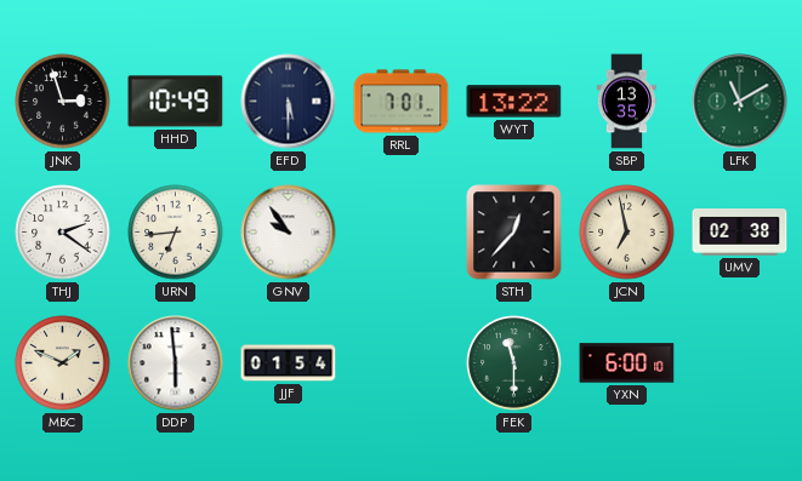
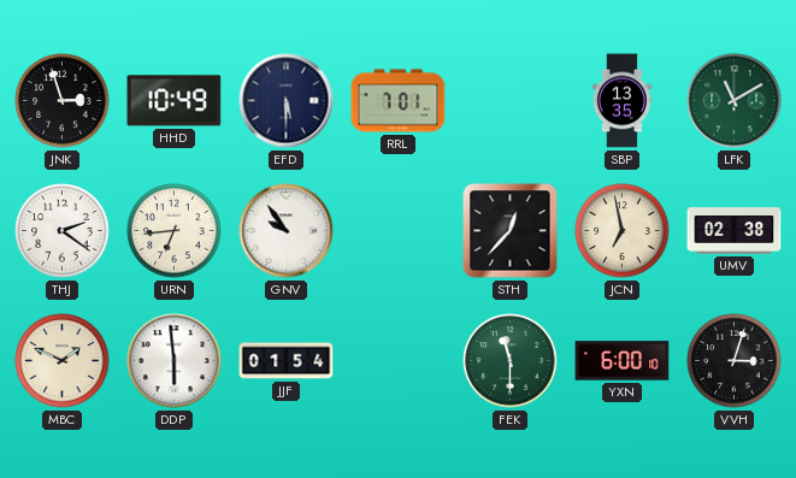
WYT: 13:22 -> none (514, 102)
VVH: none -> 3:03 (735, 361)
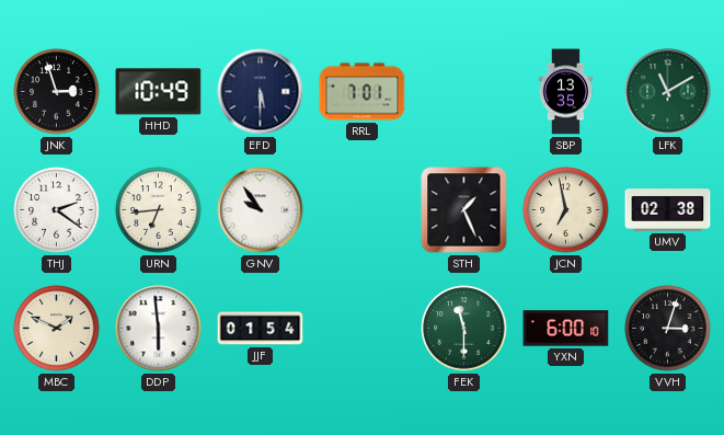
STH: 12:37 -> 1:26 (464, 210)
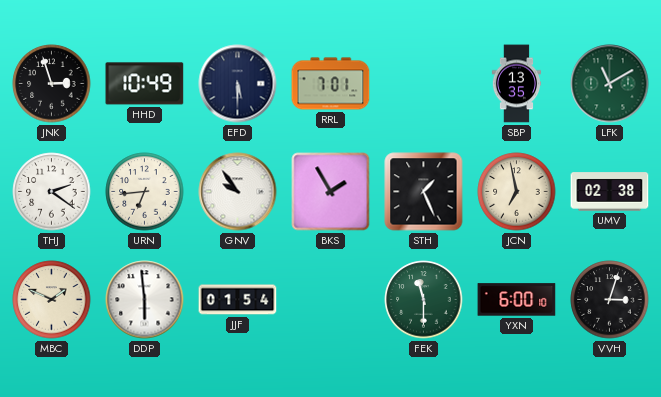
BKS: none -> 1:55 (331, 192)
